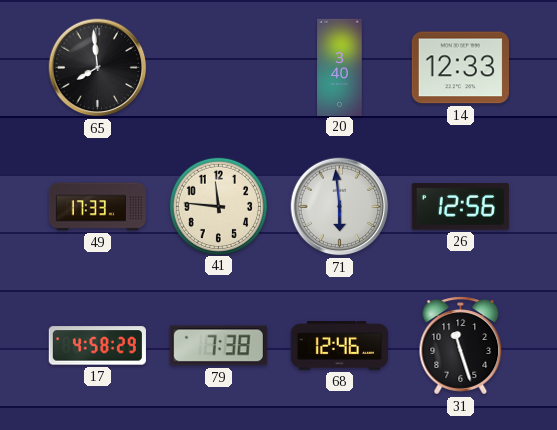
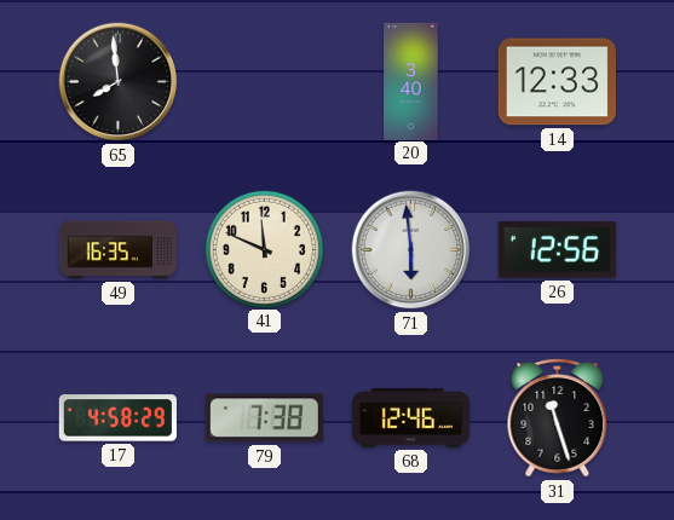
49: 17:33 -> 16:35 (117, 250)
41: 11:46 -> 11:49 (264, 249)
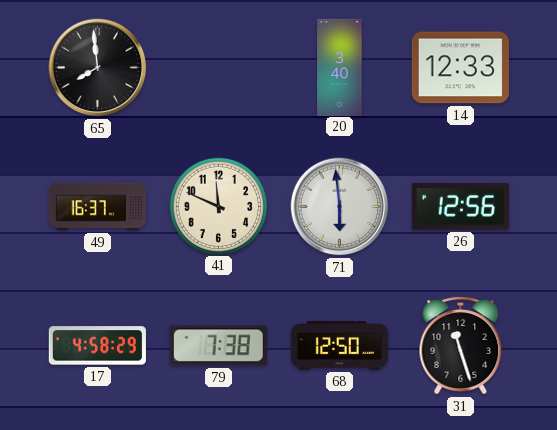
49: 16:35 -> 16:37 (97, 207)
68: 12:46 -> 12:50 (339, 346)
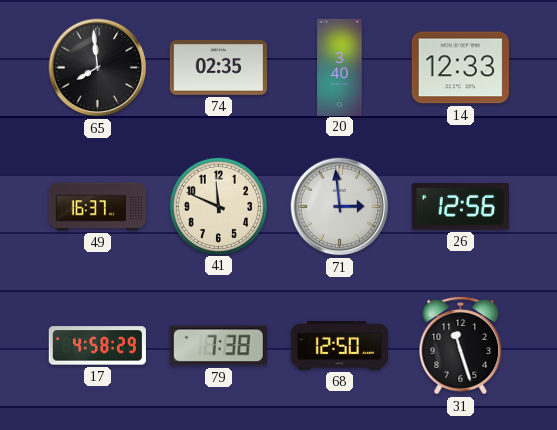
74: none -> 02:35 (218, 68)
71: 5:59 -> 2:59 (340, 207)
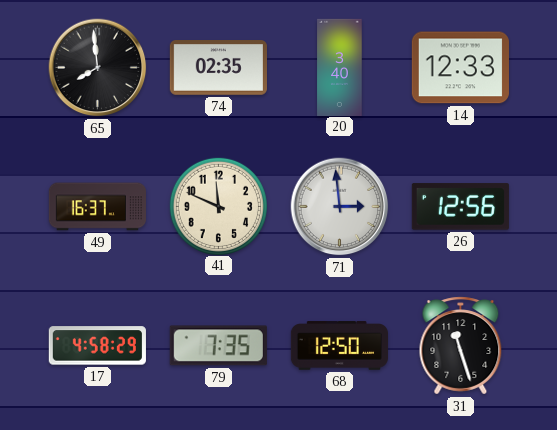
79: 7:38 -> 7:35 (218, 346)
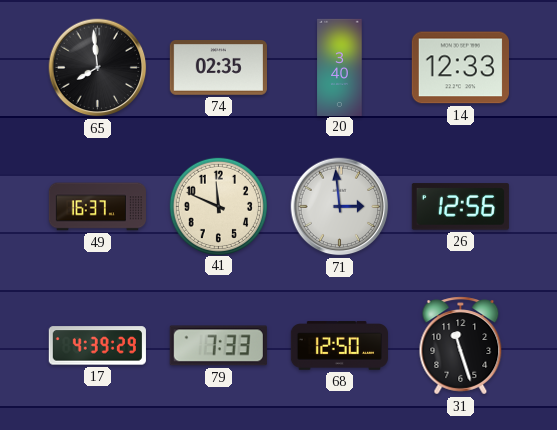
17: 4:58 -> 4:39 (97, 346)
79: 7:35 -> 7:33 (218, 346)
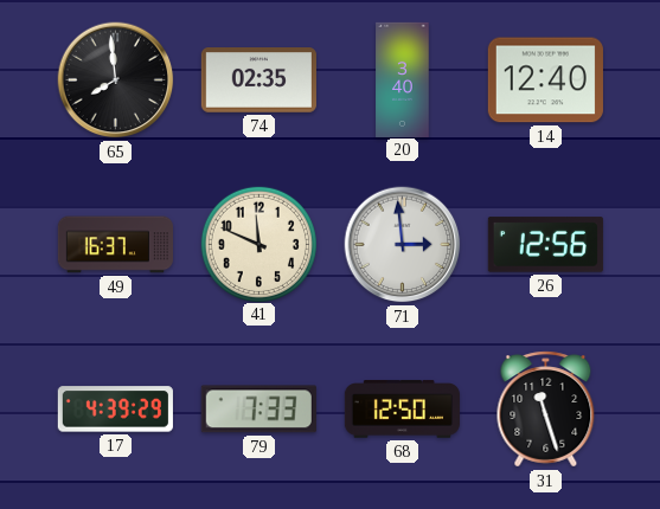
14: 12:33 -> 12:40 (545, 80)
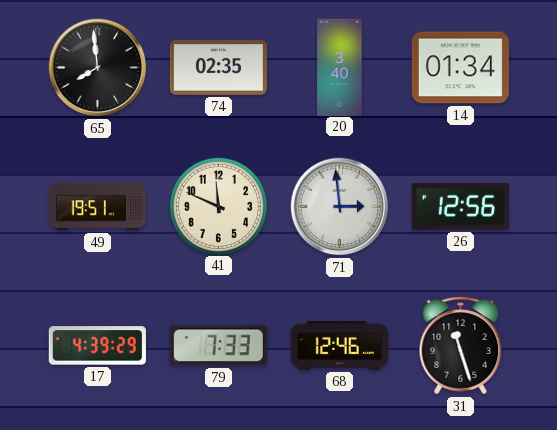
14: 12:40 -> 01:34 (460, 68)
49: 16:37 -> 19:51 (97, 207)
68: 12:50 -> 12:46 (339, 346)
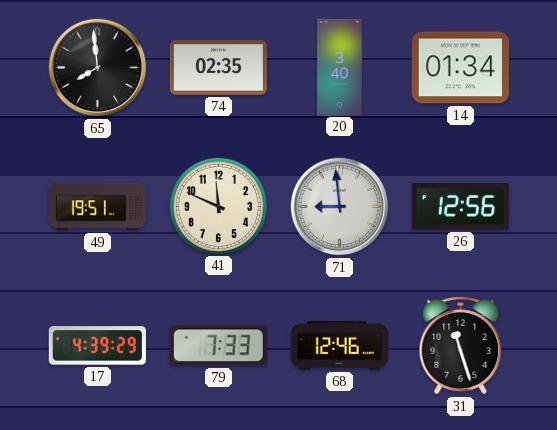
71: 2:59 -> 8:59 (340, 207)
